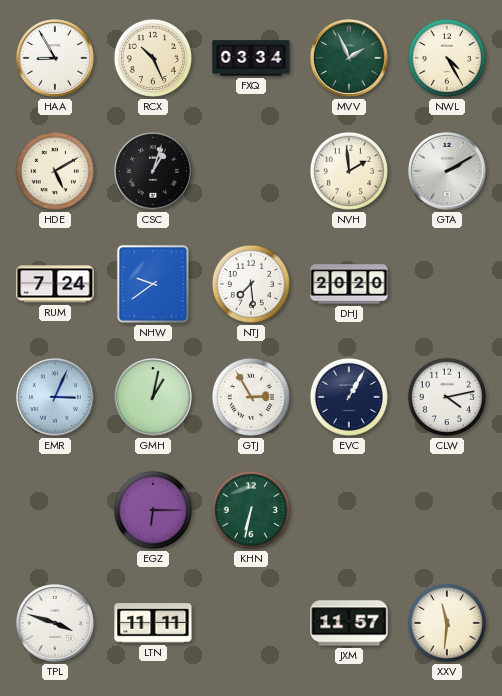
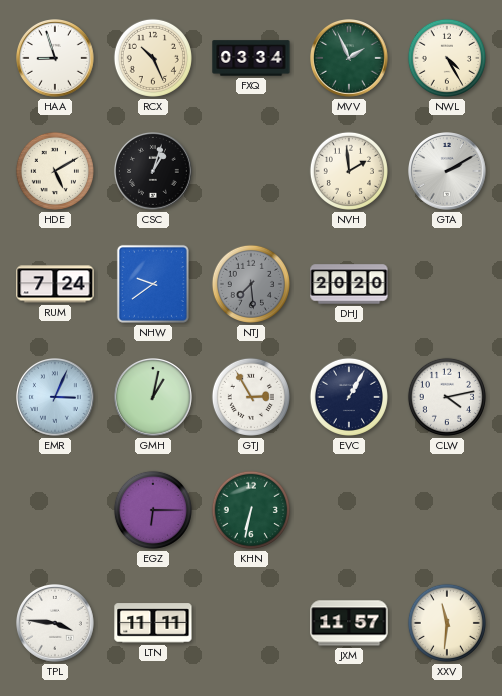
HAA: 8:55 -> 8:57 (56, 59)
NTJ dial: white -> grey (251, 284)
TPL: 3:48 -> 3:46 (56, 624)
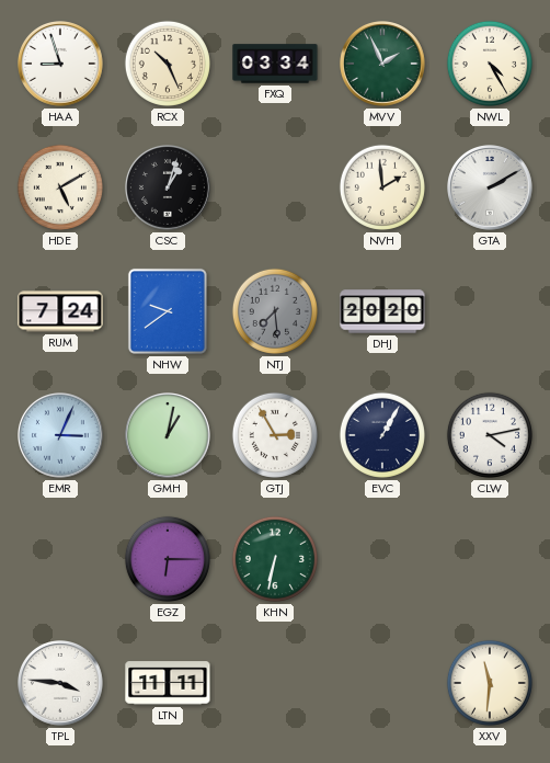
JXM: 11:57 -> none (349, 623)
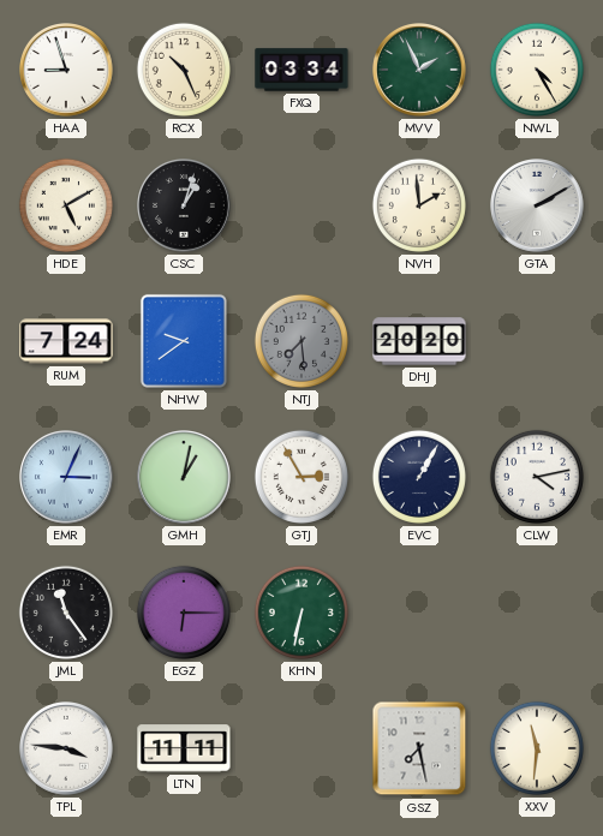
JML: none -> 11:24 (66, 613)
GSZ: none -> 7:28 (419, 748)
